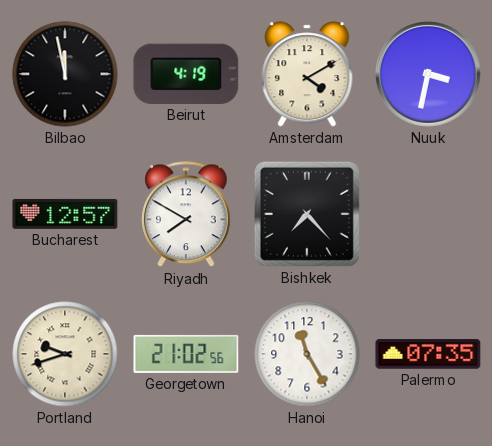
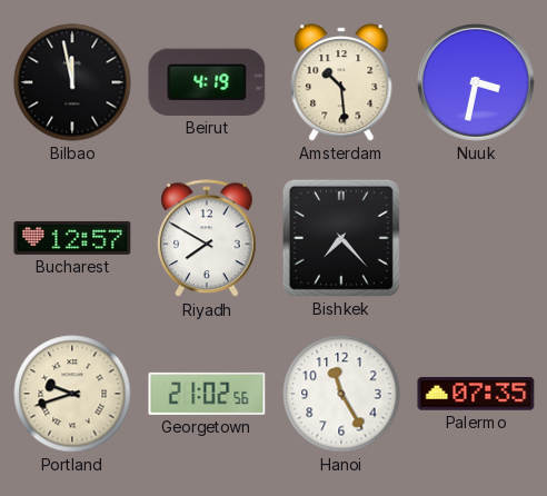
Amsterdam: 4:10 -> 10:29 (341, 82)
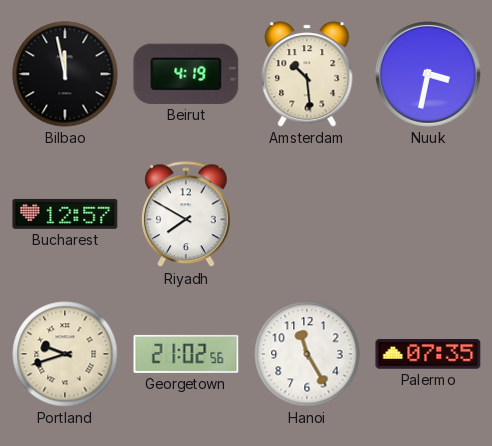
Bishkek: 7:23 -> none (341, 238)
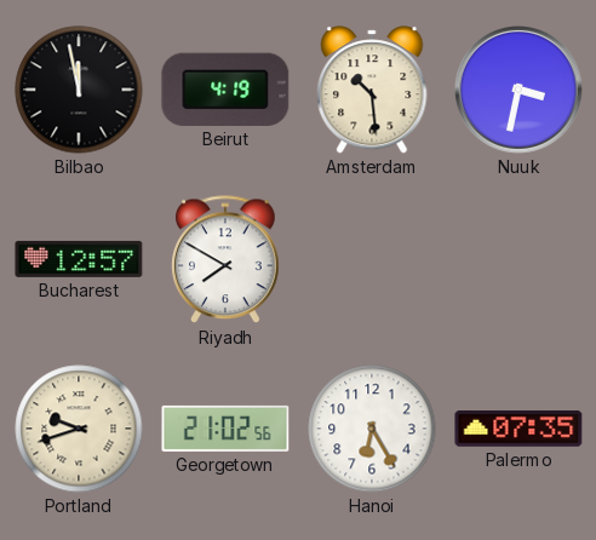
Hanoi: 11:25 -> 6:25 (372, 429)
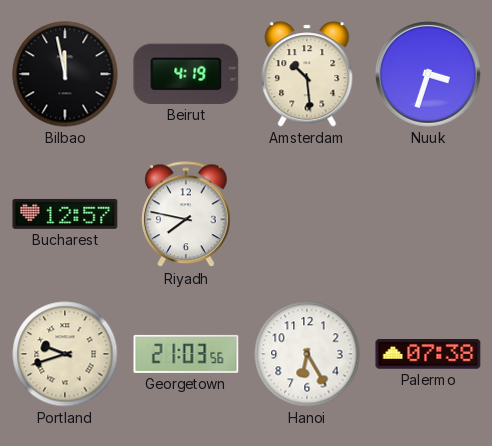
Nuuk: 3:32 -> 3:33 (428, 74)
Riyadh: 7:50 -> 7:47 (186, 215)
Georgetown: 21:02 -> 21:03 (186, 354)
Palermo: 07:35 -> 07:38 (428, 354)
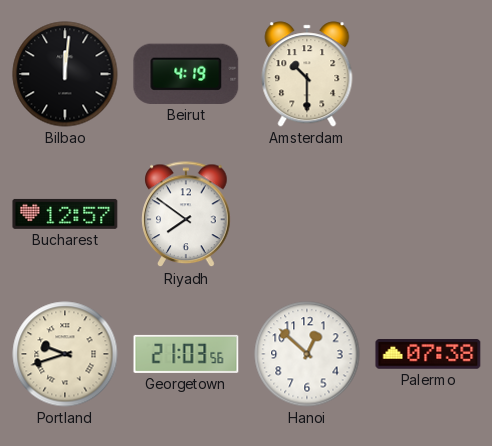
Bilbao: 11:58 -> 12:01 (65, 74)
Amsterdam: 10:29 -> 10:30 (307, 74)
Nuuk: 3:33 -> none (428, 74)
Riyadh: 7:47 -> 7:51 (186, 215)
Hanoi: 6:25 -> 12:52 (307, 354)
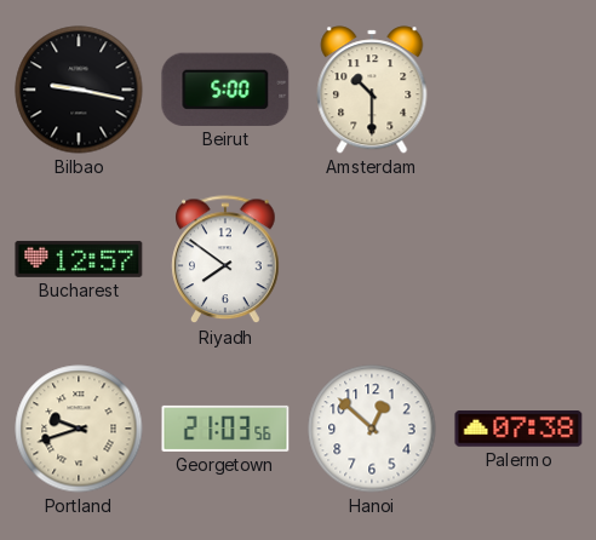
Bilbao: 12:01 -> 9:17 (79, 90)
Beirut: 4:19 -> 5:00 (225, 90)
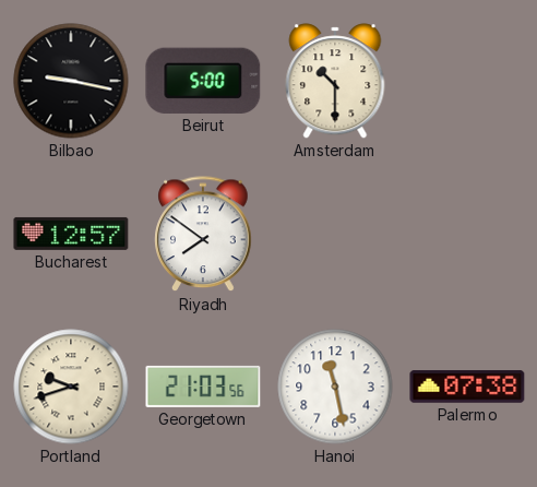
Hanoi: 12:52 -> 11:28 (335, 387)
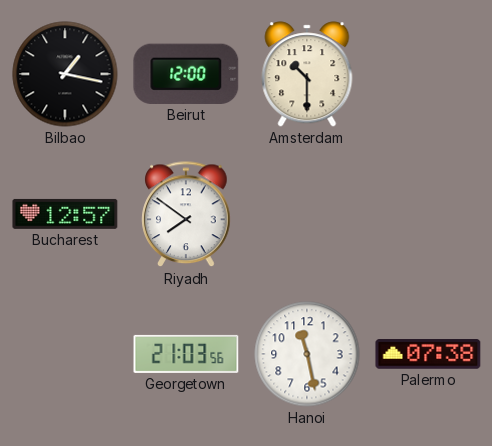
Bilbao: 9:17 -> 1:17 (65, 74)
Beirut: 5:00 -> 12:00 (186, 74)
Portland: 9:42 -> none (71, 387)
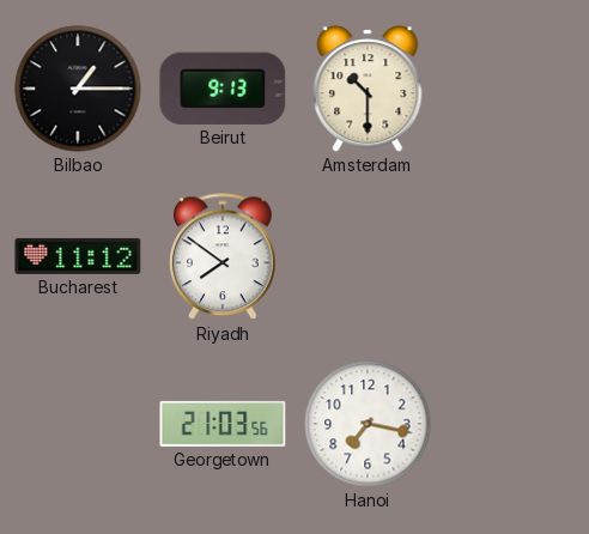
Bilbao: 1:17 -> 1:15 (78, 89)
Beirut: 12:00 -> 9:13 (223, 89)
Bucharest: 12:57 -> 11:12 (78, 256)
Hanoi: 11:28 -> 7:17 (368, 424)
Palermo: 07:38 -> none (428, 354)
